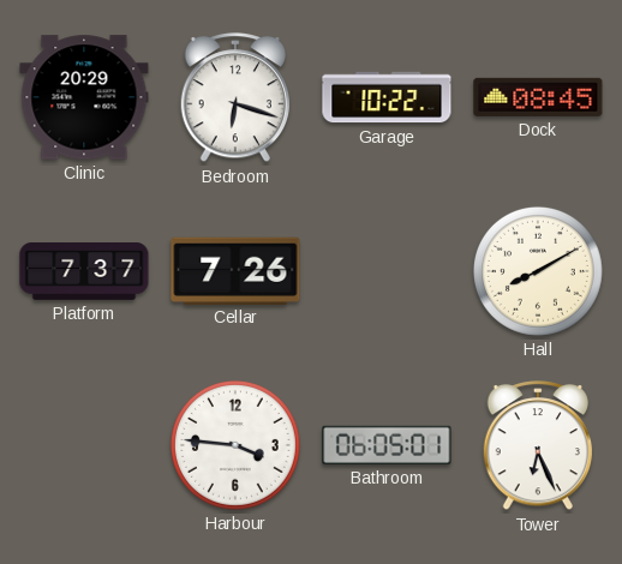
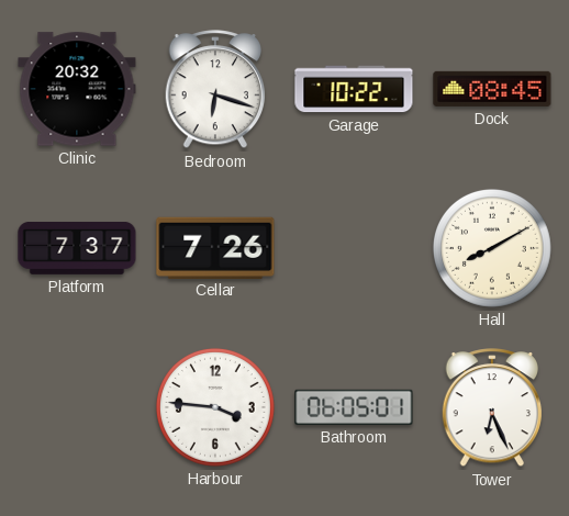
Clinic: 20:29 -> 20:32 (77, 89)
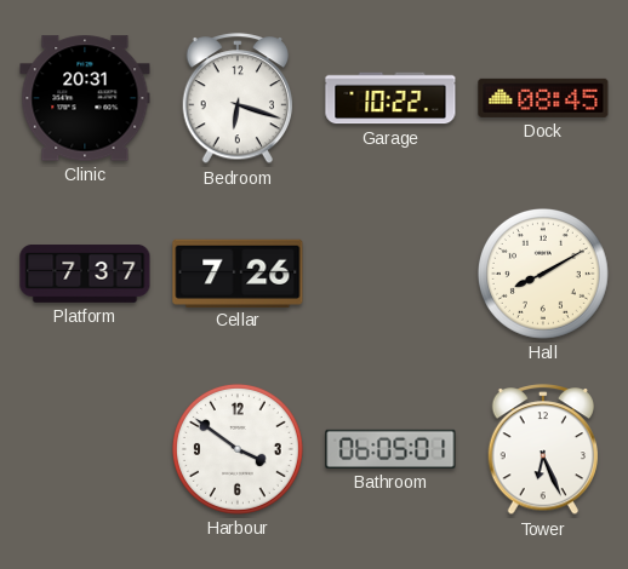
Clinic: 20:32 -> 20:31 (85, 98)
Harbour: 3:46 -> 3:51 (238, 449)
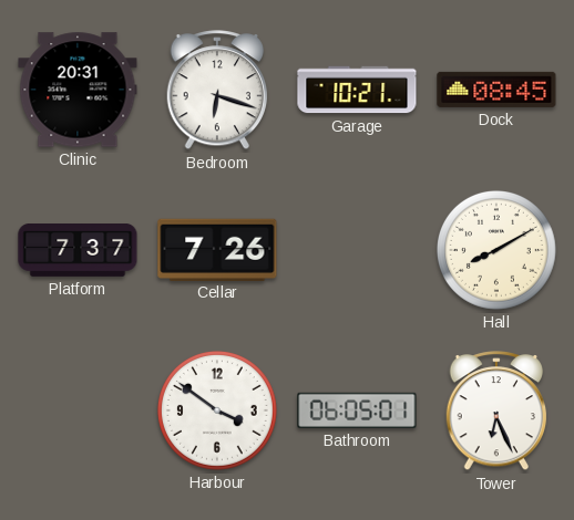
Garage: 10:22 -> 10:21 (357, 90)
